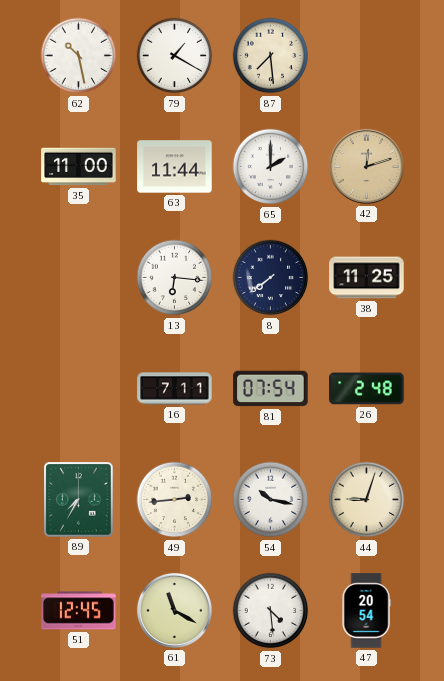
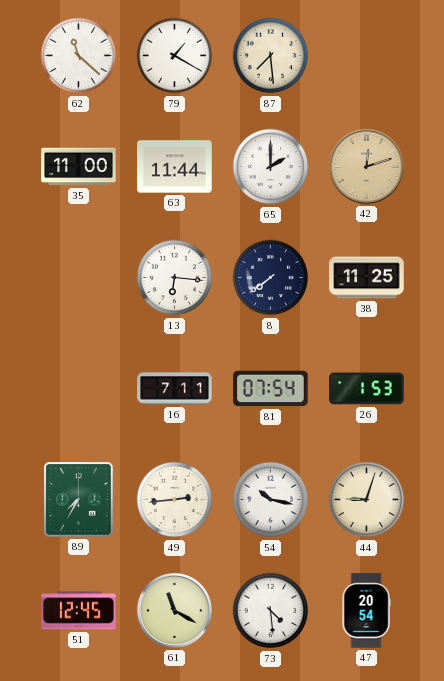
62: 10:28 -> 11:22 (79, 56)
26: 2:48 -> 1:53 (367, 389)
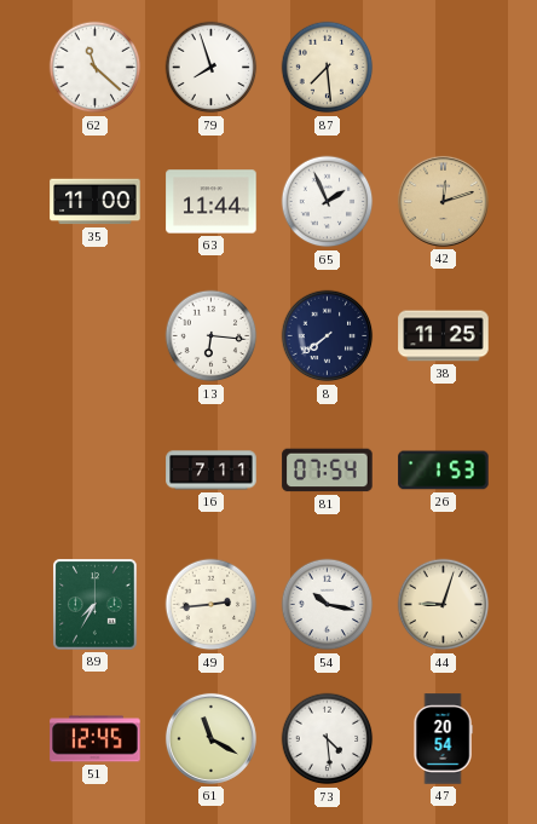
79: 1:20 -> 7:57 (212, 68)
65: 2:00 -> 1:56 (328, 202)
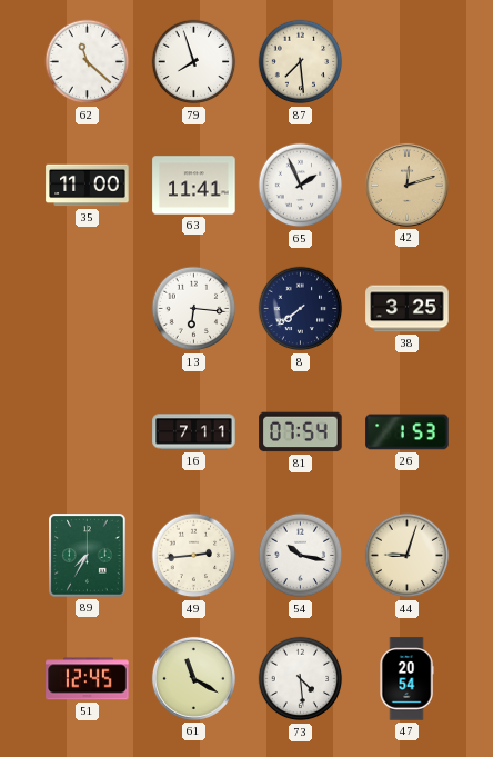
63: 11:44 -> 11:41 (194, 186)
38: 11:25 -> 3:25 (408, 309)
